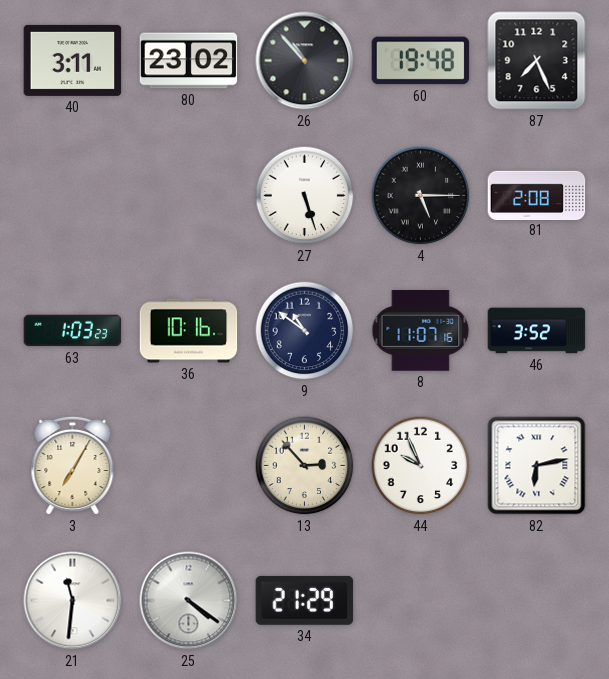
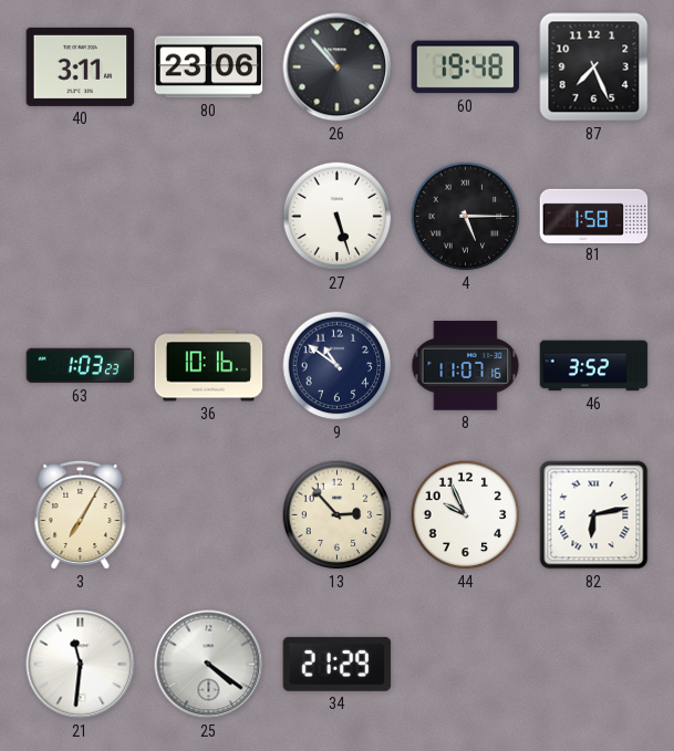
80: 23:02 -> 23:06 (209, 67)
81: 2:08 -> 1:58 (594, 216)
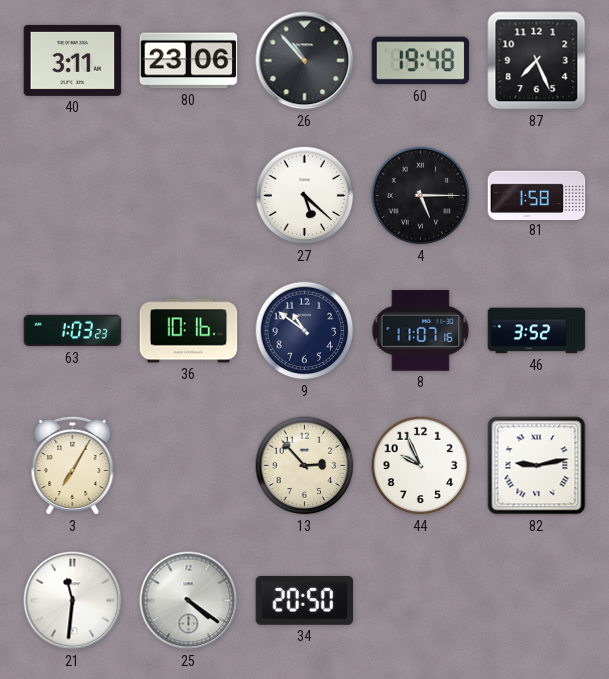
27: 5:27 -> 5:22 (305, 196)
82: 6:13 -> 9:13 (537, 466)
34: 21:29 -> 20:50 (305, 600)
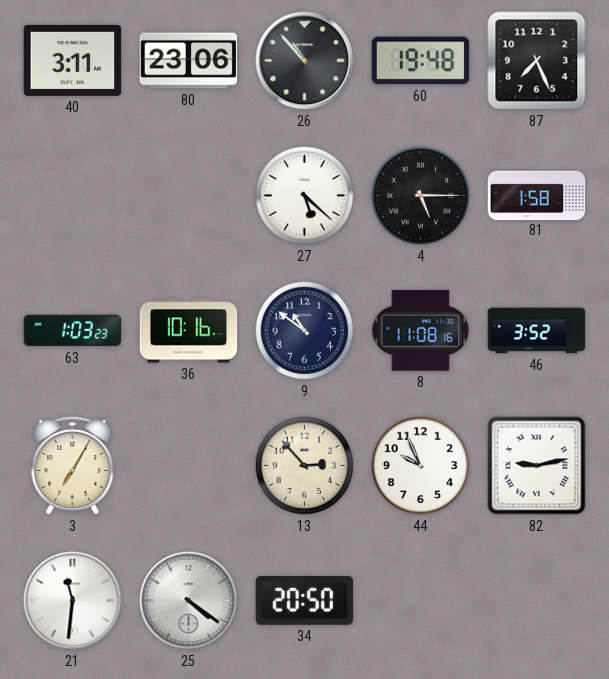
8: 11:07 -> 11:08 (421, 331)
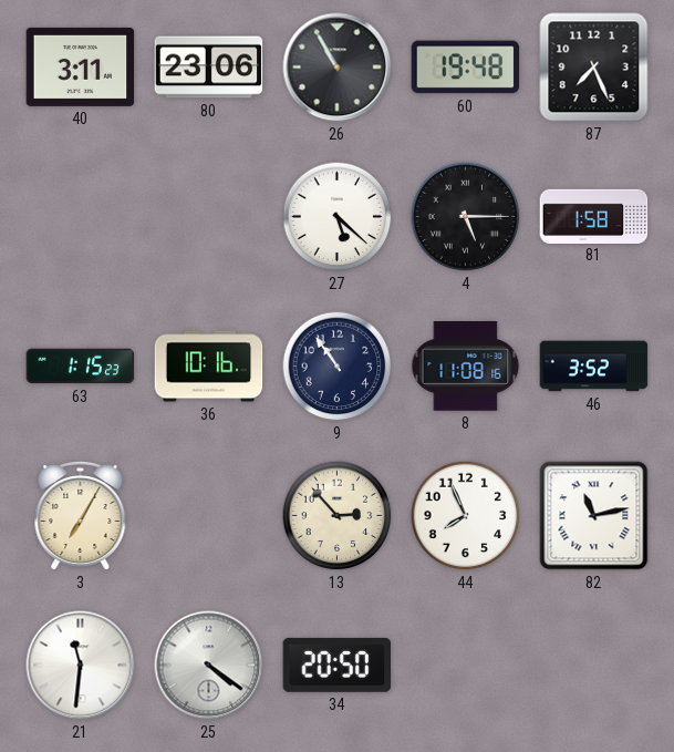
26: 10:53 -> 10:55 (338, 68)
63: 1:03 -> 1:15 (81, 367)
9: 10:51 -> 10:54 (338, 367)
44: 9:56 -> 7:56 (466, 516)
82: 9:13 -> 11:13 (594, 516)
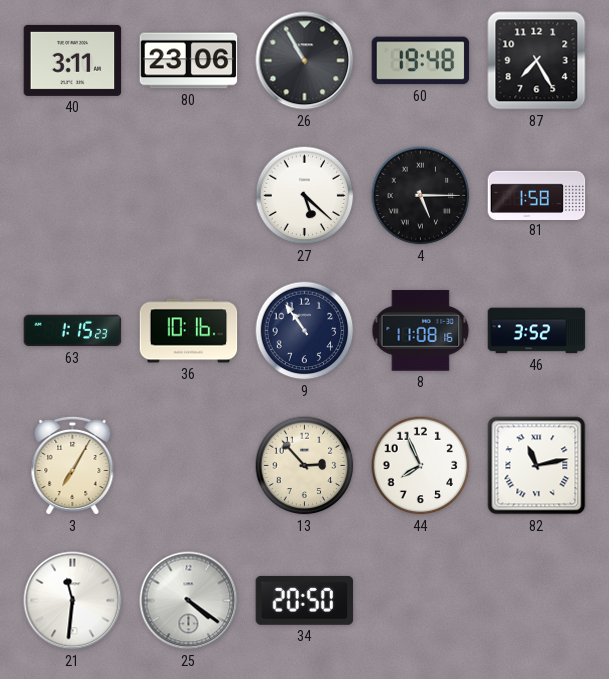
87: 7:26 -> 7:25 (537, 61)
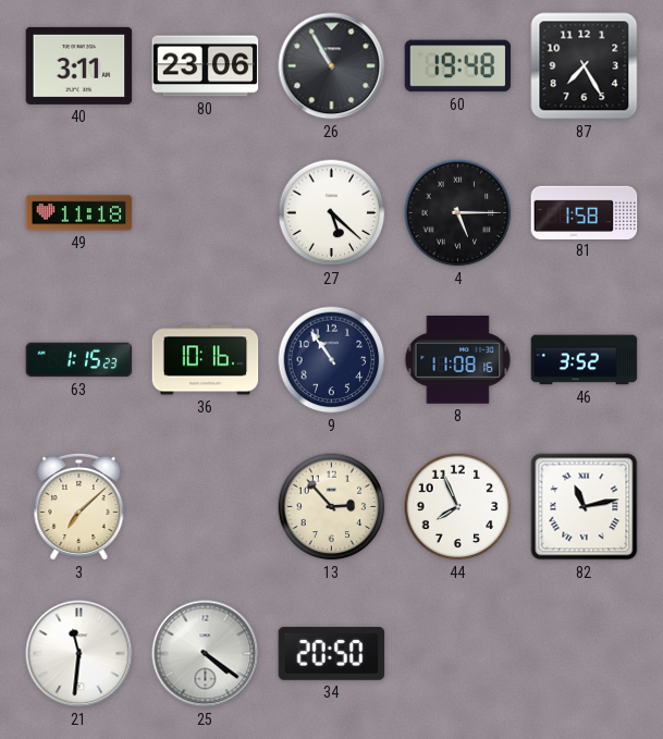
49: none -> 11:18 (79, 213)
3: 7:05 -> 7:08 (79, 506)
